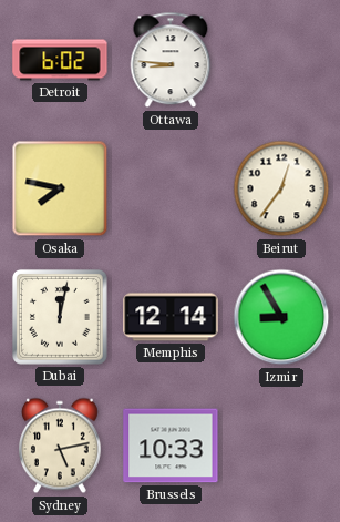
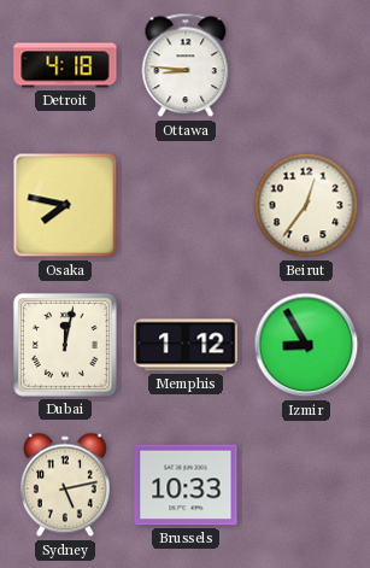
Detroit: 6:02 -> 4:18 (65, 65)
Memphis: 12:14 -> 1:12 (186, 345)
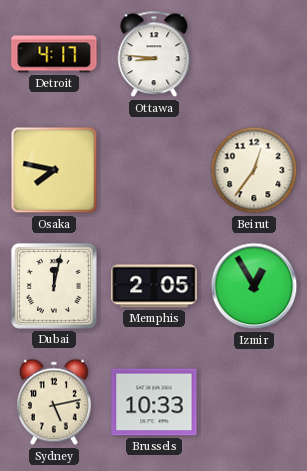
Detroit: 4:18 -> 4:17 (54, 54)
Memphis: 1:12 -> 2:05 (154, 286)
Izmir: 8:55 -> 12:55 (254, 286)
